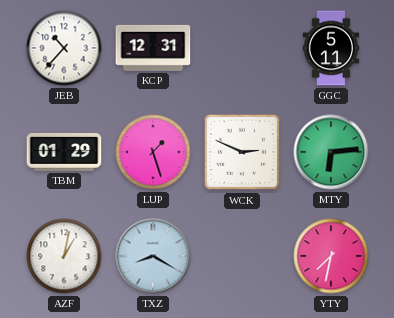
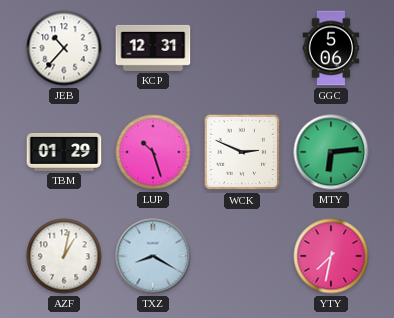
GGC: 5:11 -> 5:06 (331, 48)
LUP: 1:27 -> 10:27 (153, 152)
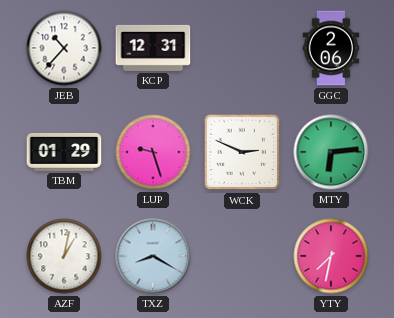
GGC: 5:06 -> 2:06 (331, 48)
LUP: 10:27 -> 9:27 (153, 152)
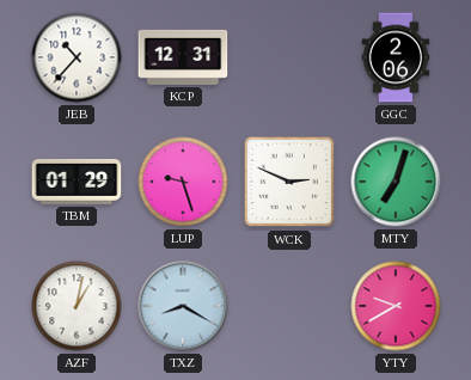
MTY: 6:14 -> 7:03 (396, 182)
YTY: 7:32 -> 9:40 (396, 306)
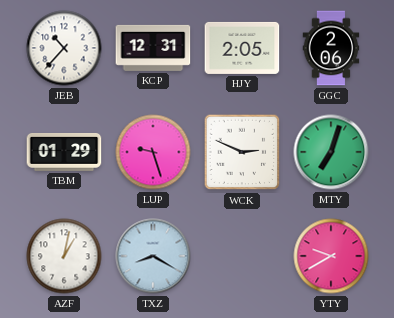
HJY: none -> 2:05 (242, 48)
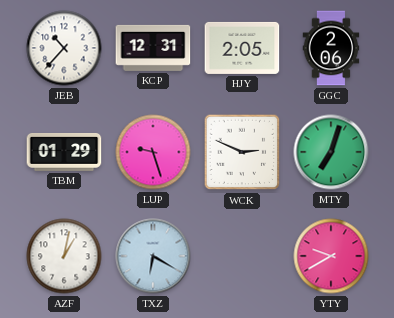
TXZ: 8:20 -> 6:20 (153, 256)
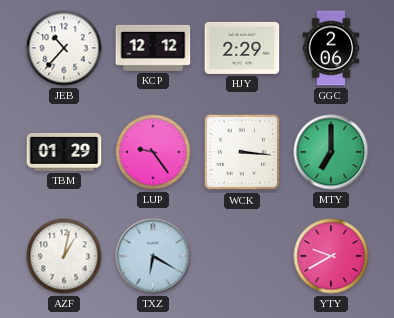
KCP: 12:31 -> 12:12 (153, 48)
HJY: 2:05 -> 2:29 (242, 48)
LUP: 9:27 -> 9:24 (153, 152)
WCK: 2:49 -> 3:16 (242, 152)
MTY: 7:03 -> 7:00 (331, 152)
